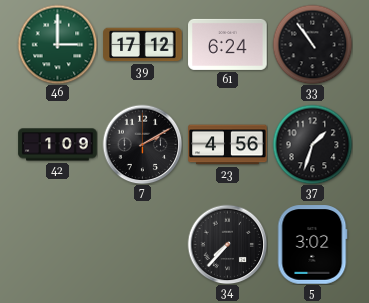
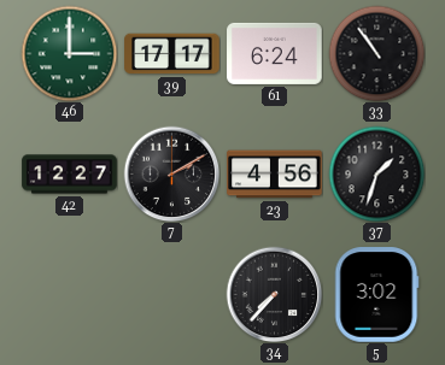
39: 17:12 -> 17:17 (172, 54)
42: 1:09 -> 12:27 (70, 175)
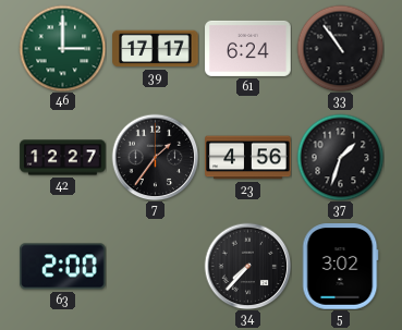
7: 2:10 -> 1:36 (155, 157)
63: none -> 2:00 (63, 267)
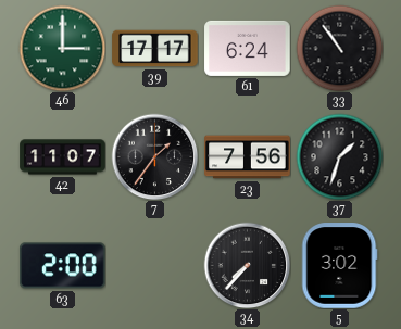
42: 12:27 -> 11:07 (63, 157)
23: 4:56 -> 7:56 (248, 157)
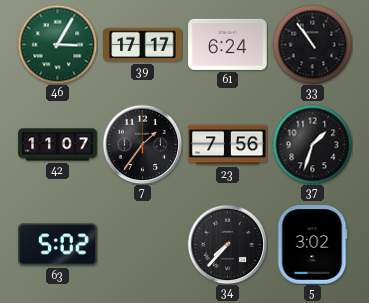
46: 3:00 -> 3:05 (57, 44)
63: 2:00 -> 5:02 (58, 245)
